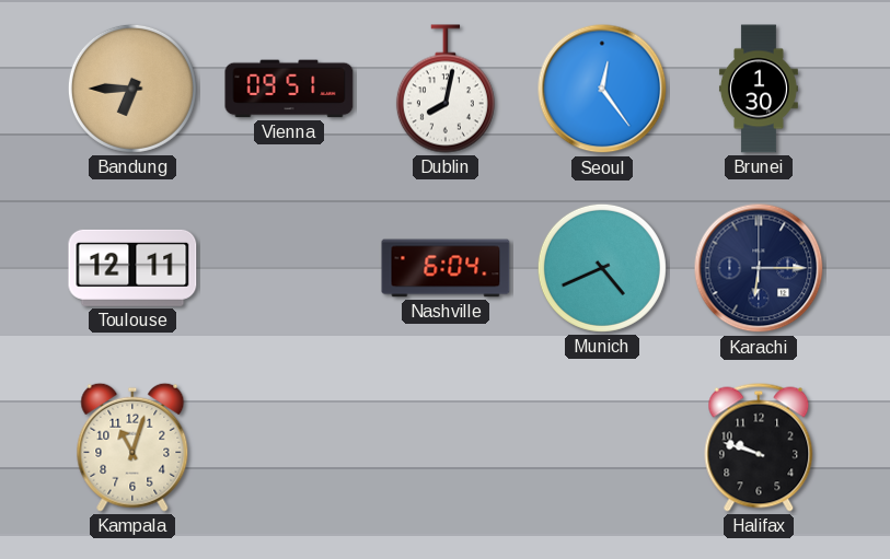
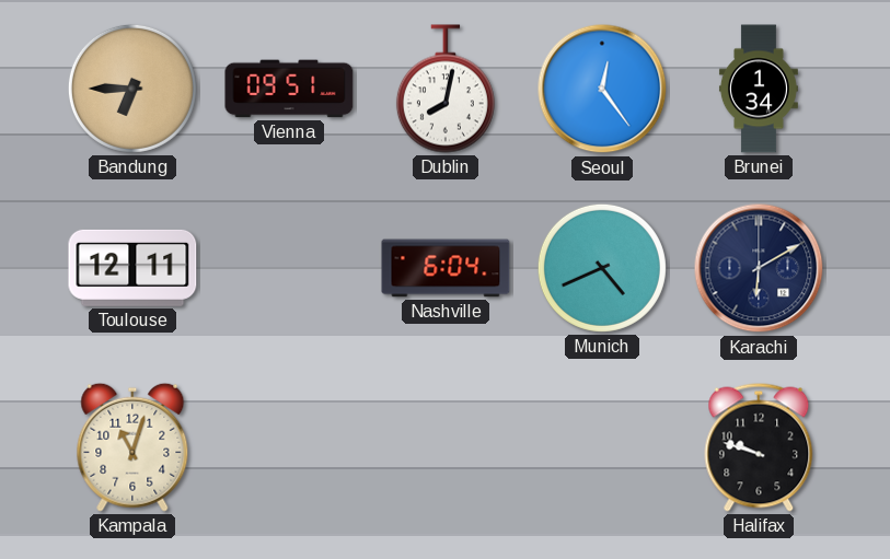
Brunei: 1:30 -> 1:34 (759, 89)
Karachi: 6:15 -> 6:10 (759, 268)
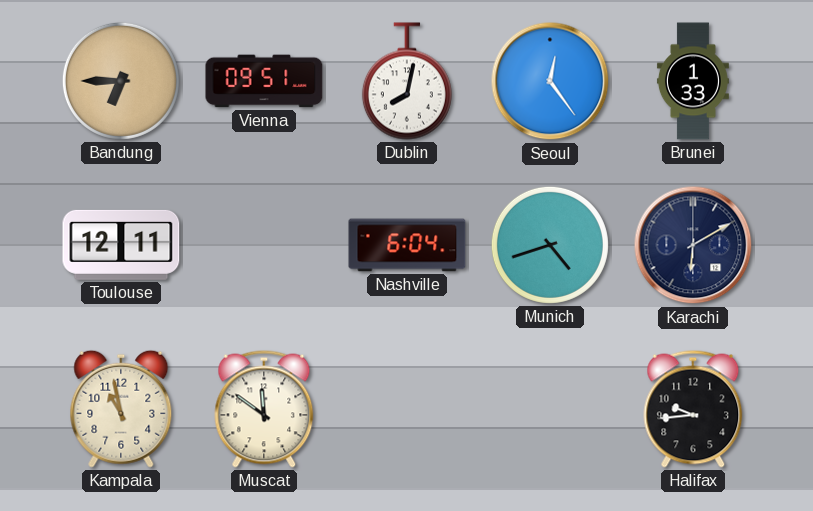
Brunei: 1:34 -> 1:33 (693, 81)
Munich: 4:41 -> 4:42 (550, 245)
Kampala: 11:03 -> 10:58 (121, 409)
Muscat: none -> 11:51 (264, 409)
Halifax: 9:48 -> 9:44 (693, 409)
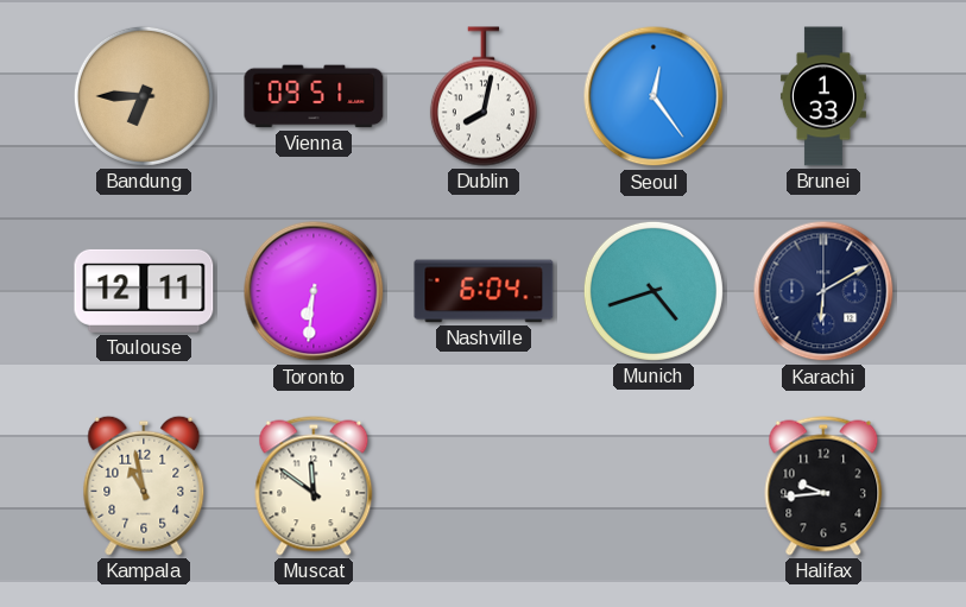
Toronto: none -> 6:31 (314, 291)
